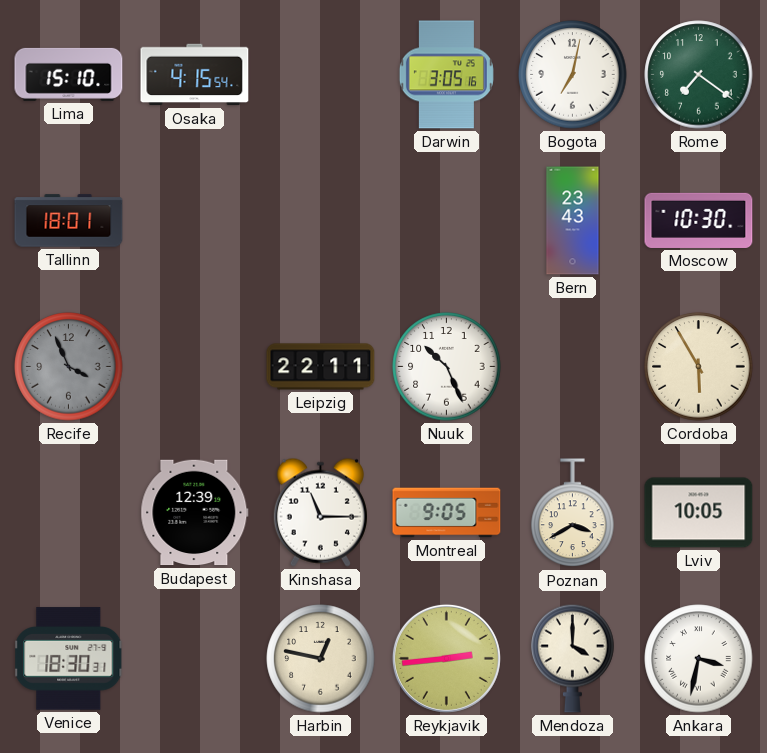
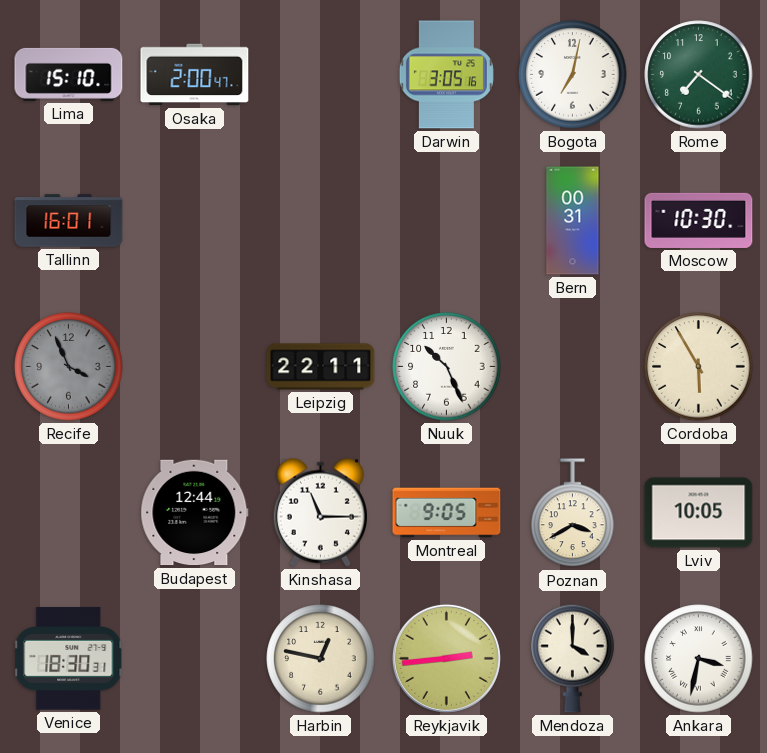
Osaka: 4:15 -> 2:00 (195, 75)
Tallinn: 18:01 -> 16:01 (69, 221)
Bern: 23:43 -> 00:31 (573, 221)
Budapest: 12:39 -> 12:44 (195, 513)
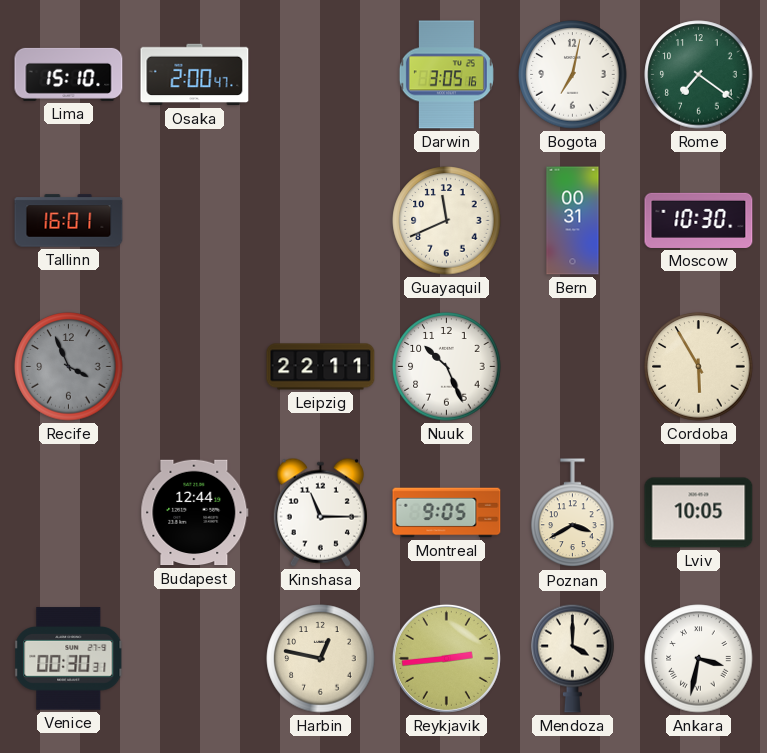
Guayaquil: none -> 11:41 (447, 221)
Venice: 18:30 -> 00:30 (69, 659)
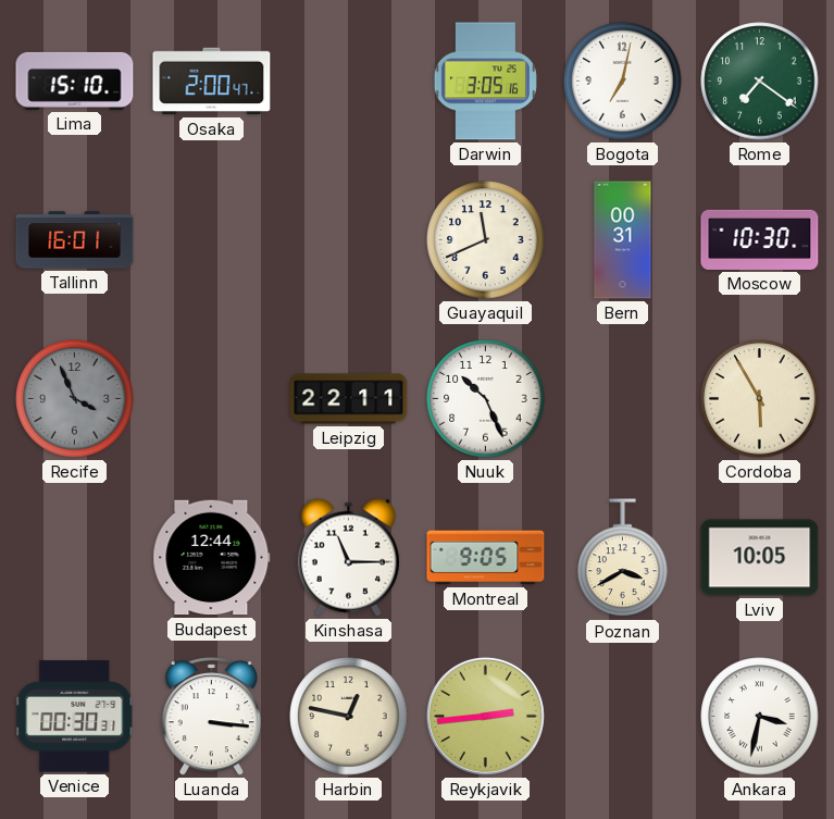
Luanda: none -> 3:16 (211, 717)
Mendoza: 4:00 -> none (573, 658)
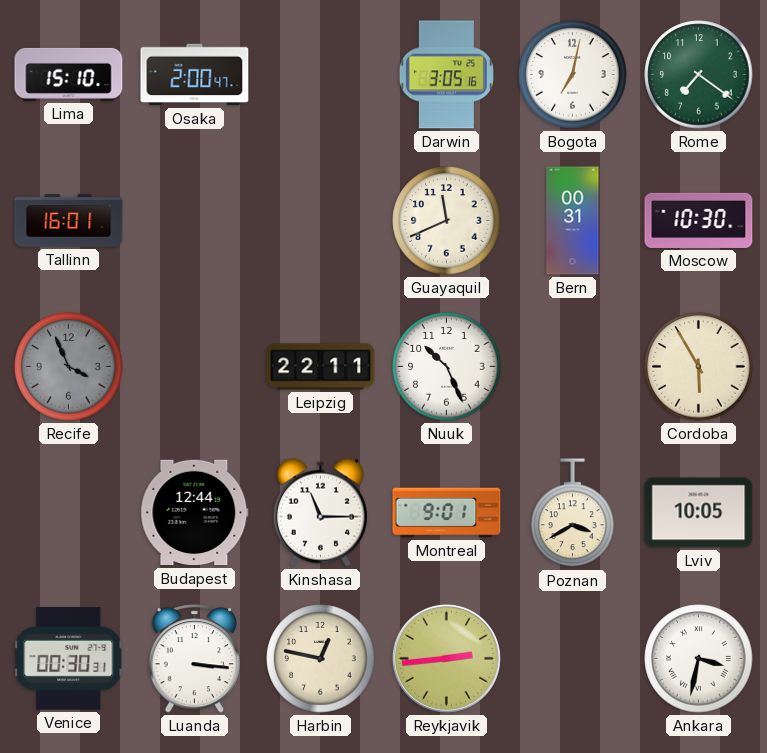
Montreal: 9:05 -> 9:01 (447, 513)
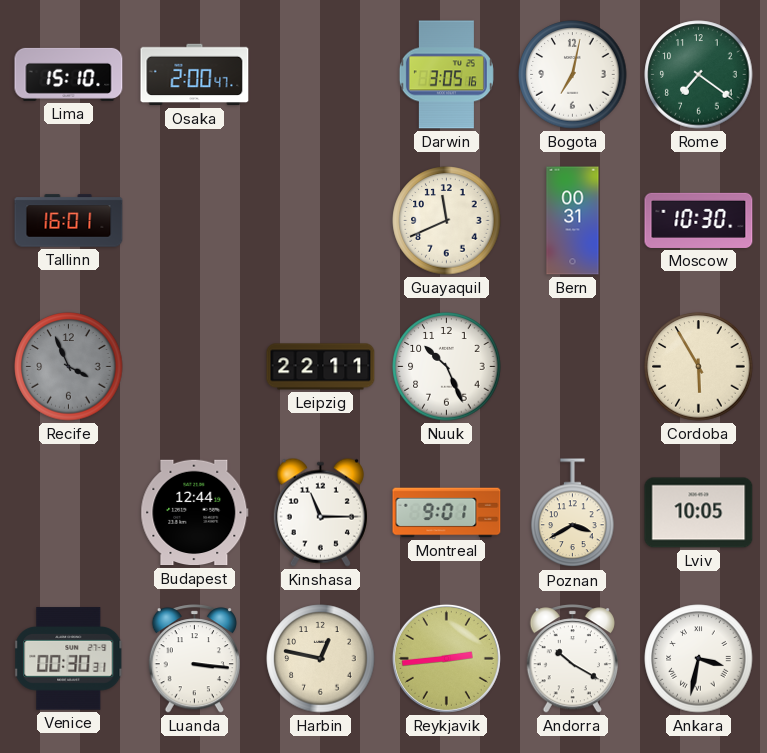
Andorra: none -> 10:20 (572, 659)
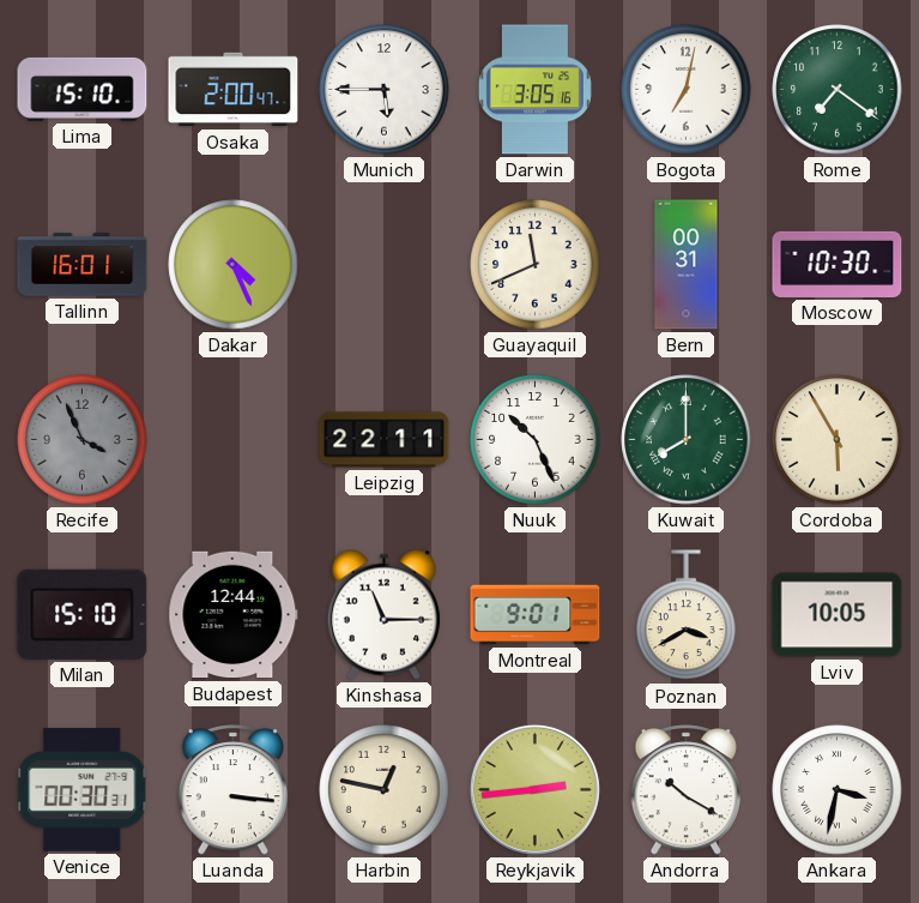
Munich: none -> 5:45 (385, 90)
Dakar: none -> 4:26 (234, 265)
Kuwait: none -> 8:00 (687, 440)
Milan: none -> 15:10 (83, 614)
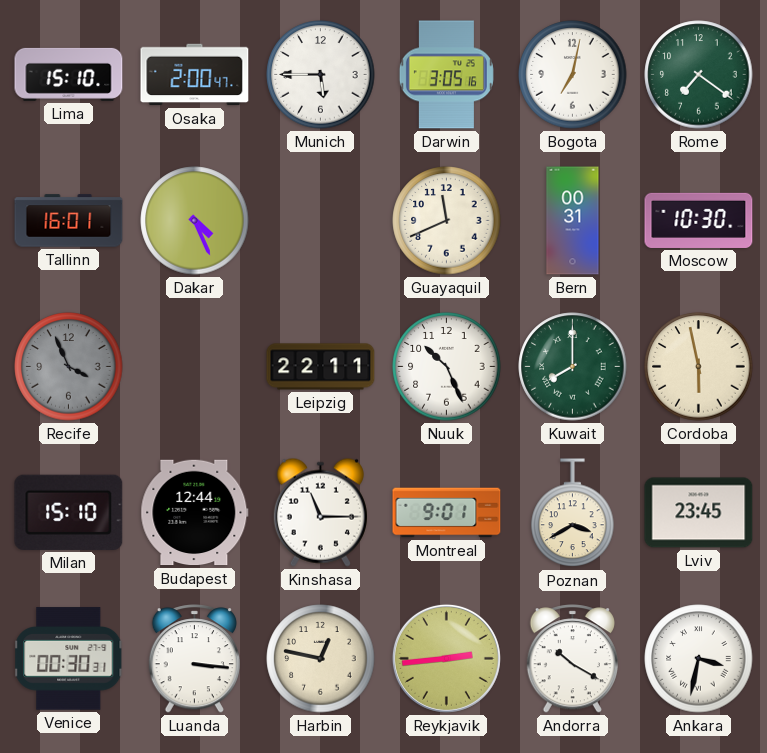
Cordoba: 5:55 -> 5:58 (699, 367)
Lviv: 10:05 -> 23:45 (699, 513)
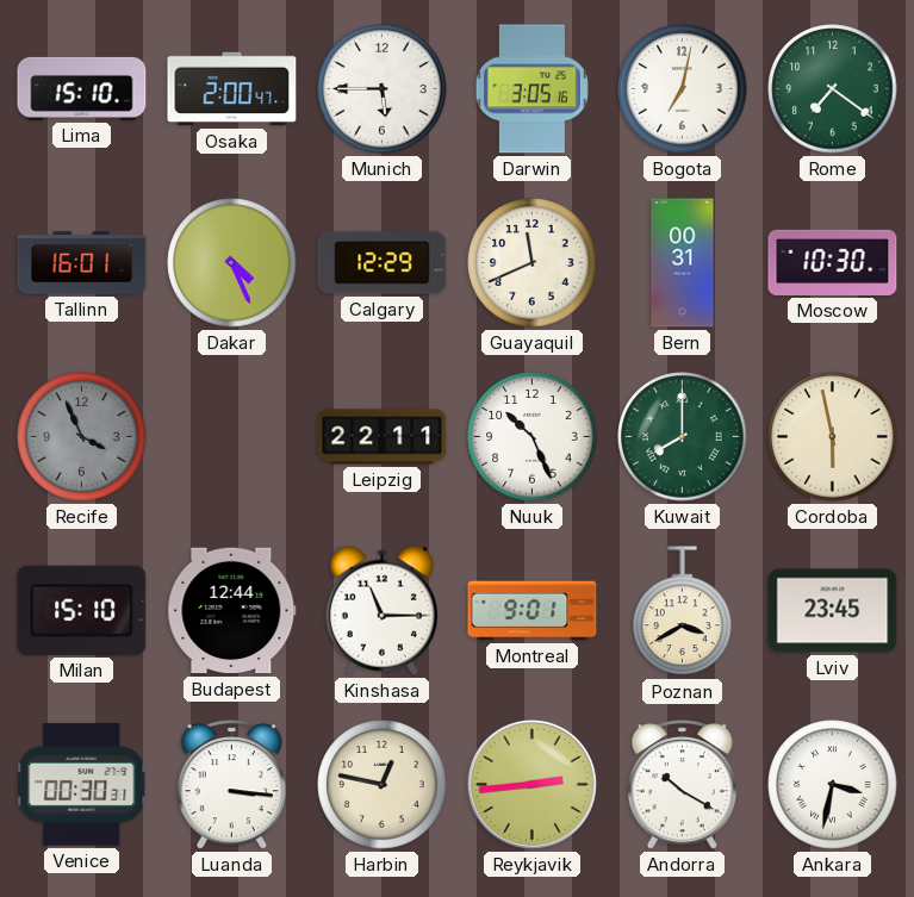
Calgary: none -> 12:29 (383, 263)
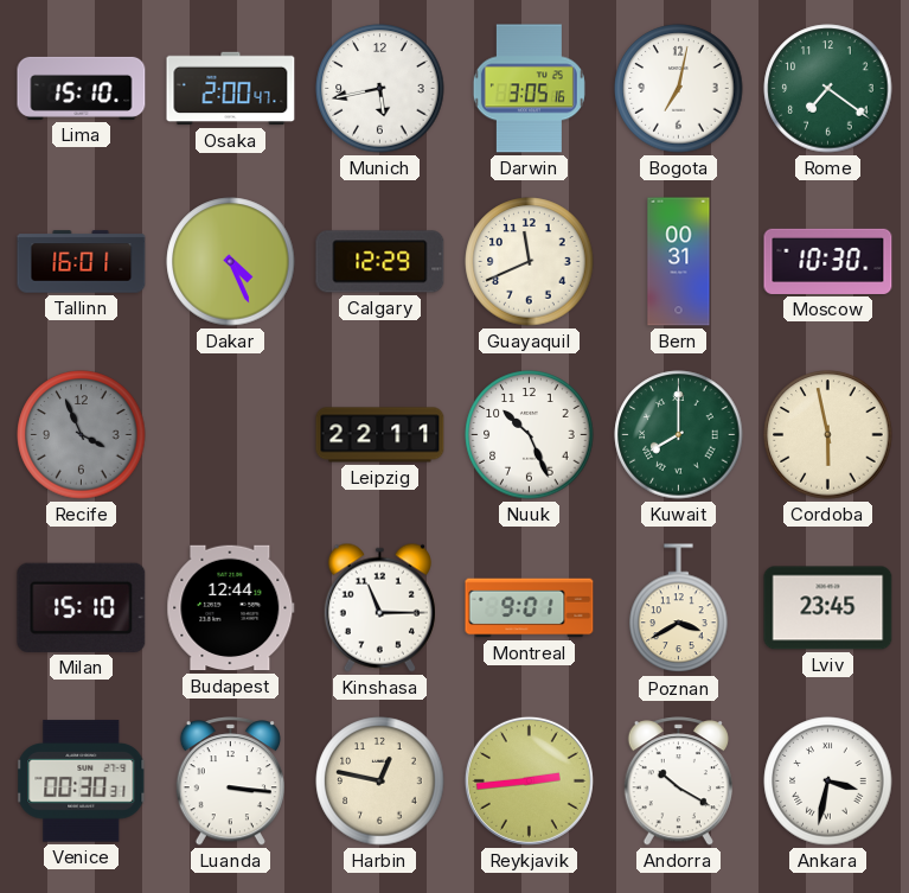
Munich: 5:45 -> 5:43 (380, 89)
